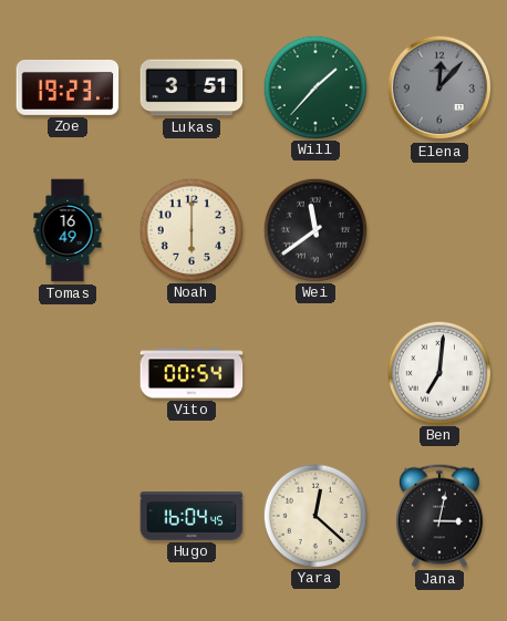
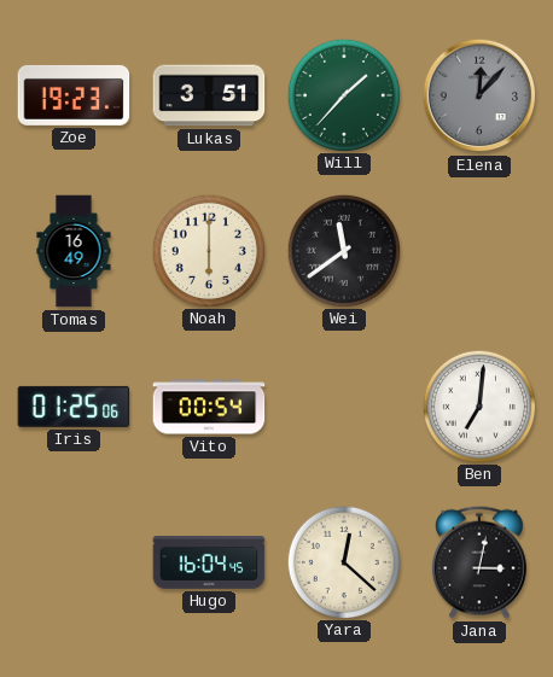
Iris: none -> 01:25 (74, 407)
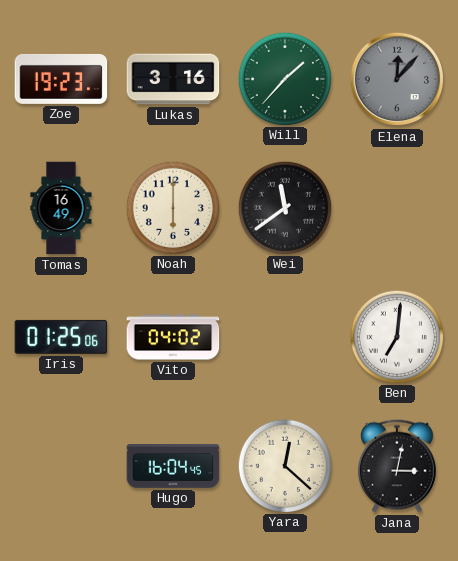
Lukas: 3:51 -> 3:16 (173, 79)
Vito: 00:54 -> 04:02 (173, 337)
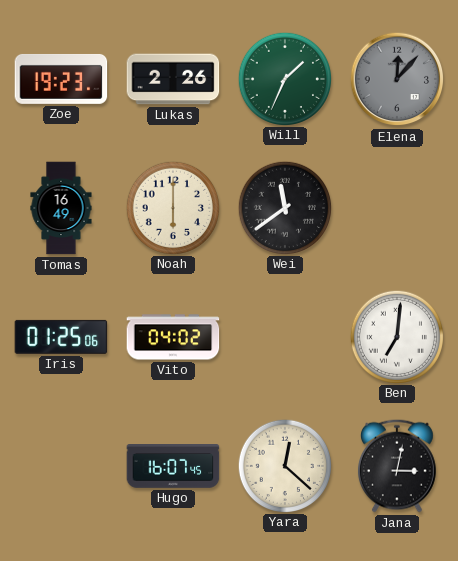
Lukas: 3:16 -> 2:26 (173, 79)
Will: 1:37 -> 1:34 (284, 78)
Hugo: 16:04 -> 16:07 (173, 467)
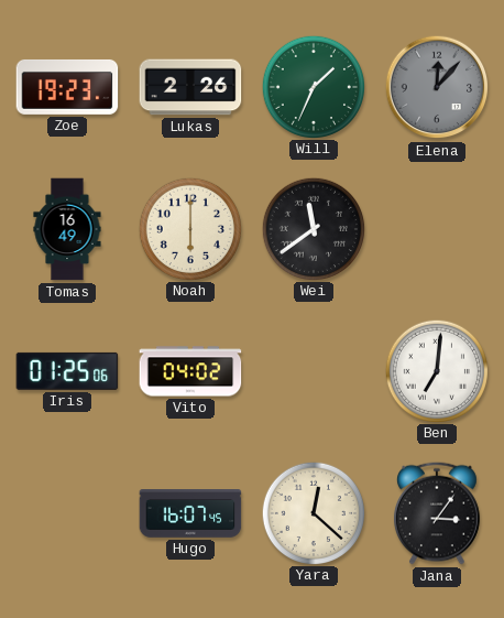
Jana: 3:02 -> 3:06 (437, 513)
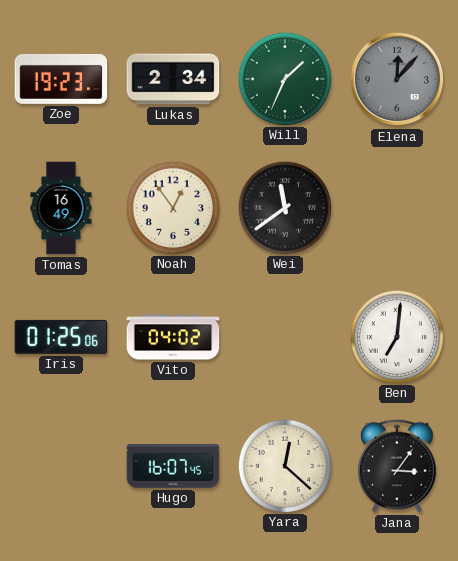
Lukas: 2:26 -> 2:34 (173, 79)
Noah: 6:00 -> 12:54 (172, 207)
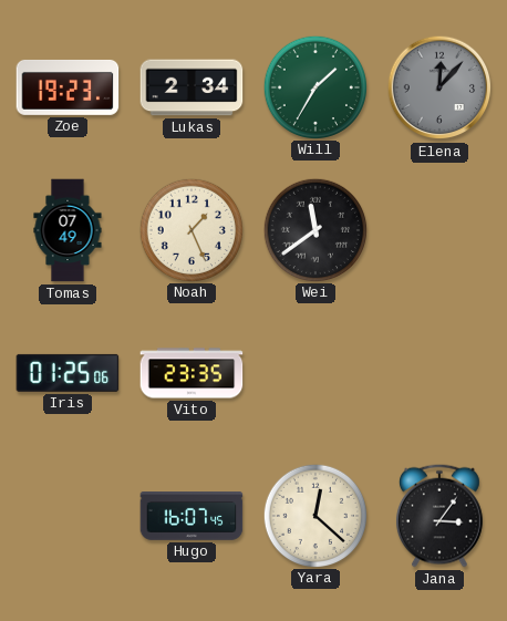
Will: 1:34 -> 1:35 (314, 86)
Tomas: 16:49 -> 07:49 (68, 230)
Noah: 12:54 -> 1:26 (190, 229)
Vito: 04:02 -> 23:35 (192, 373)
Ben: 7:01 -> none (396, 336)
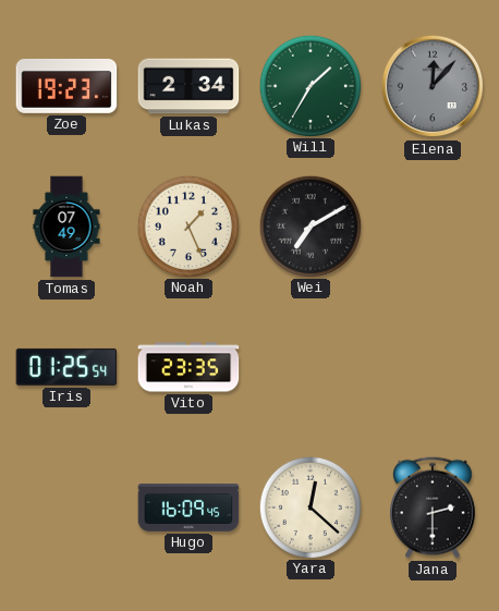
Wei: 11:39 -> 7:10 (309, 225)
Iris: 01:25:06 -> 01:25:54 (66, 367)
Hugo: 16:07 -> 16:09 (188, 509)
Jana: 3:06 -> 2:30 (433, 508)
